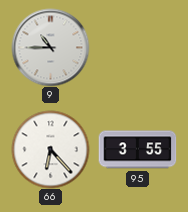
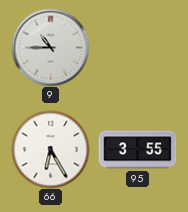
66: 6:23 -> 6:25 (50, 149)
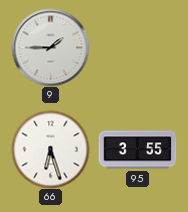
9: 10:45 -> 1:45 (50, 47)
66: 6:25 -> 6:27 (50, 149)
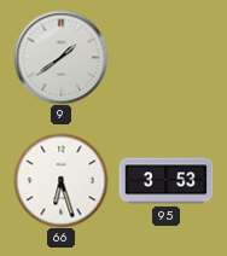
9: 1:45 -> 1:39 (60, 57)
95: 3:55 -> 3:53 (165, 181)
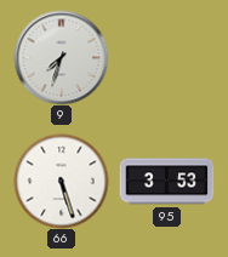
9: 1:39 -> 7:33 (61, 57)
66: 6:27 -> 5:27 (61, 181)
